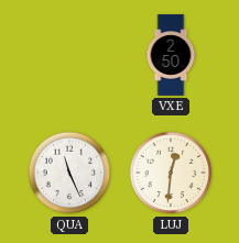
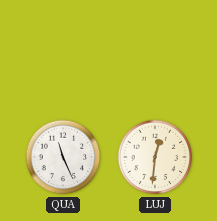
VXE: 2:50 -> none (171, 55)
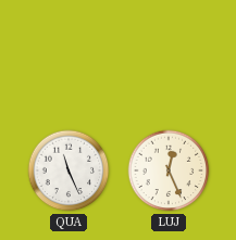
LUJ: 12:31 -> 12:26 (169, 170)
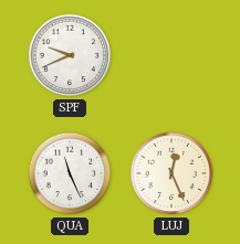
SPF: none -> 9:41 (70, 55)
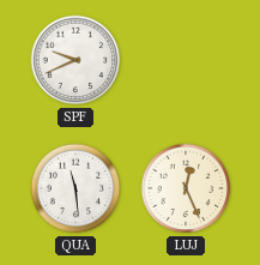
QUA: 11:26 -> 11:29 (75, 188)
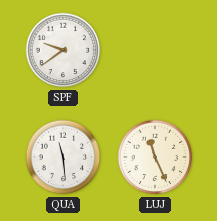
SPF: 9:41 -> 9:39 (63, 50)
LUJ: 12:26 -> 11:26 (155, 157)
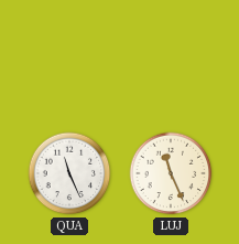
SPF: 9:39 -> none (63, 50)
QUA: 11:29 -> 11:26 (69, 173)
